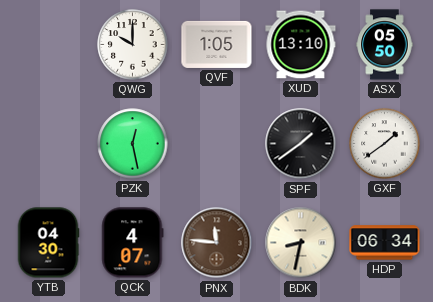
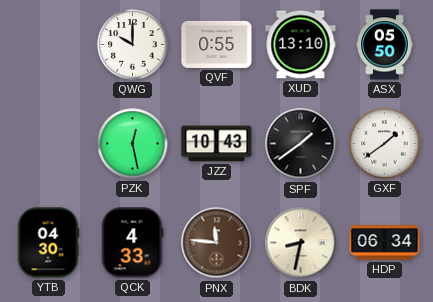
QVF: 1:05 -> 0:55 (217, 44)
JZZ: none -> 10:43 (217, 144)
QCK: 4:07 -> 4:33 (133, 243)
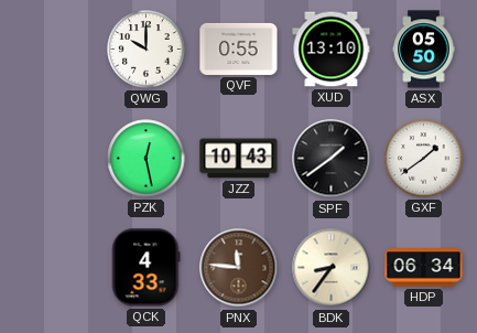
YTB: 04:30 -> none (48, 243)
BDK: 8:32 -> 8:36 (332, 268)
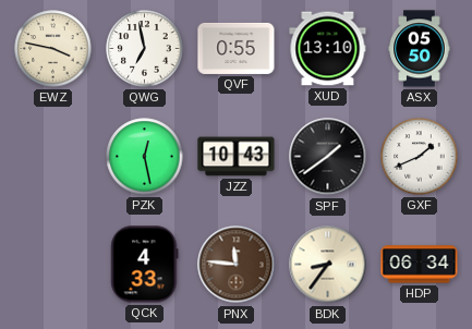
EWZ: none -> 3:47 (53, 49)
QWG: 10:00 -> 6:58 (145, 49)
GXF: 1:39 -> 1:41 (420, 157)
